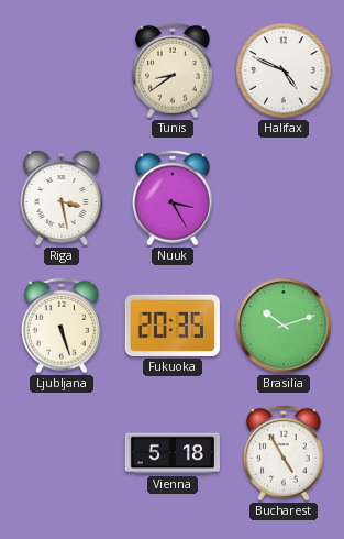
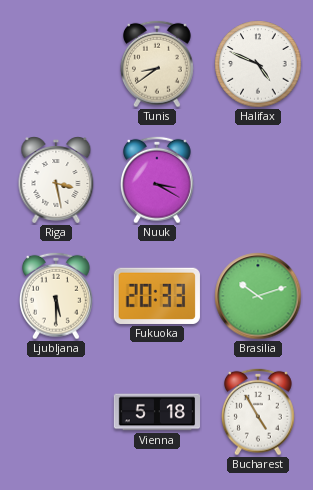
Nuuk: 3:25 -> 3:20 (157, 180)
Ljubljana: 5:27 -> 5:30 (56, 296)
Fukuoka: 20:35 -> 20:33 (157, 296)
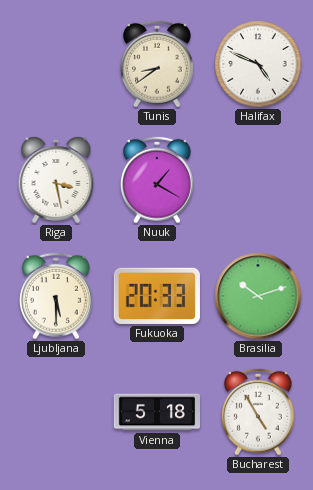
Nuuk: 3:20 -> 1:20 (157, 180)
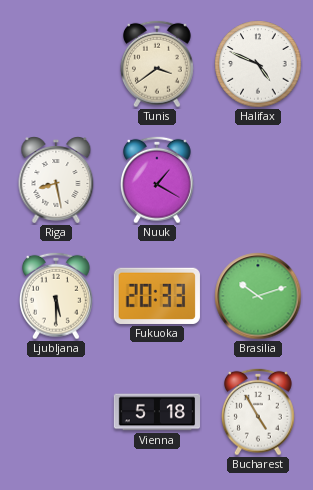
Tunis: 8:39 -> 3:39 (157, 64)
Riga: 3:28 -> 8:28 (56, 180)
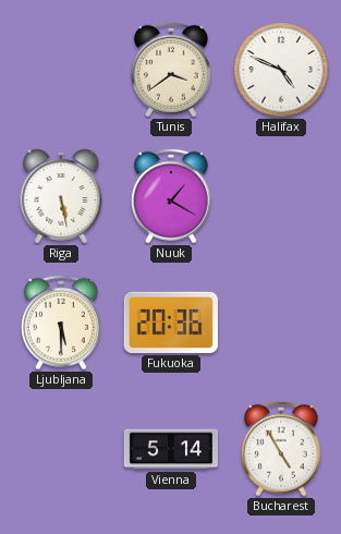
Riga: 8:28 -> 5:28 (61, 196)
Fukuoka: 20:33 -> 20:36 (171, 323)
Brasilia: 10:12 -> none (258, 296)
Vienna: 5:18 -> 5:14 (170, 449)
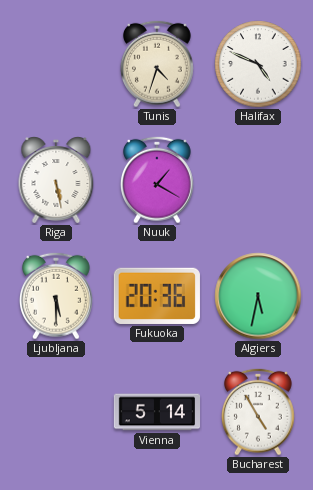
Tunis: 3:39 -> 4:33 (157, 64)
Algiers: none -> 5:32 (258, 296)
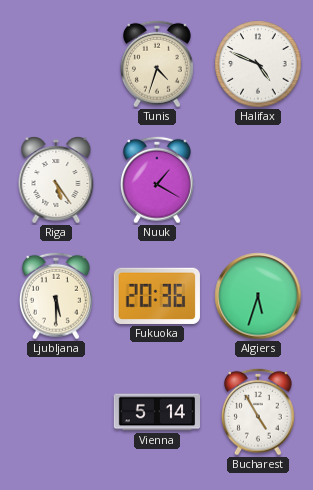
Riga: 5:28 -> 5:24 (56, 180)
Algiers: 5:32 -> 5:33 (258, 296)
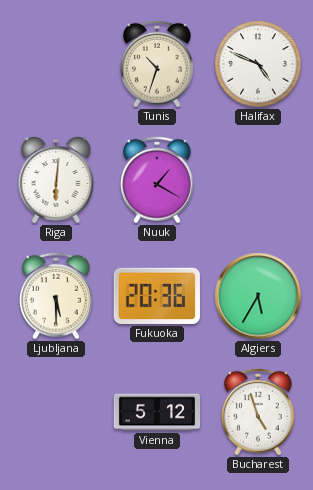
Tunis: 4:33 -> 10:33 (157, 64)
Riga: 5:24 -> 6:01 (56, 180)
Algiers: 5:33 -> 5:35 (258, 296)
Vienna: 5:14 -> 5:12 (156, 412)
Bucharest: 4:55 -> 4:57 (258, 412)
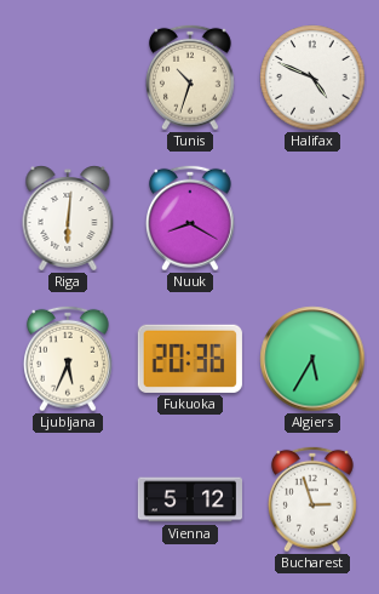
Nuuk: 1:20 -> 8:20 (190, 218)
Ljubljana: 5:30 -> 5:34 (68, 359)
Bucharest: 4:57 -> 2:57 (312, 499)
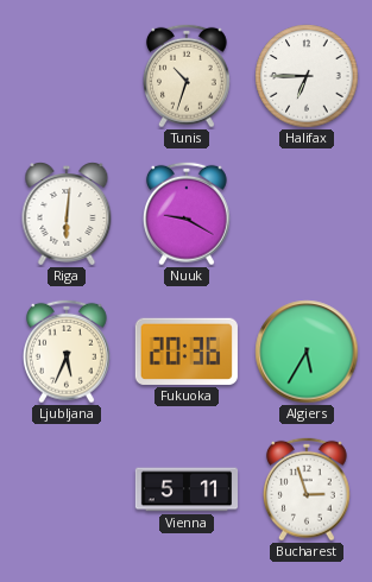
Halifax: 4:49 -> 6:45 (307, 76)
Nuuk: 8:20 -> 9:20 (187, 214)
Vienna: 5:12 -> 5:11 (185, 489)
